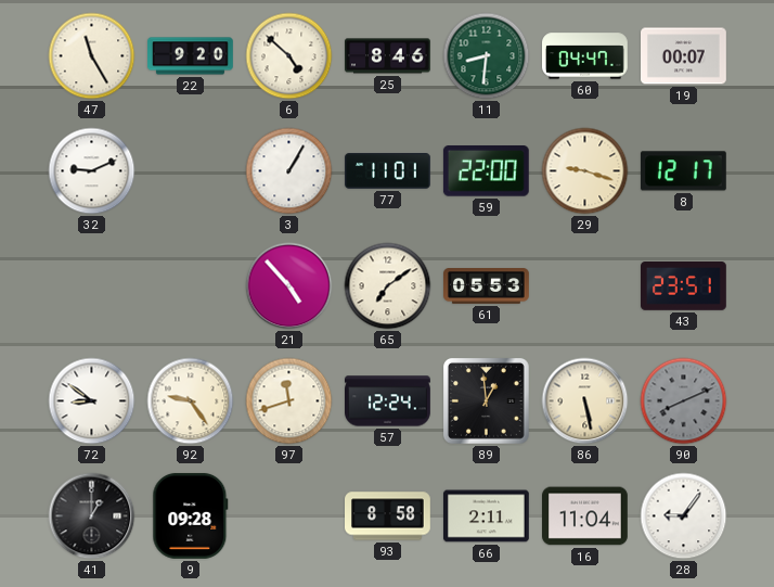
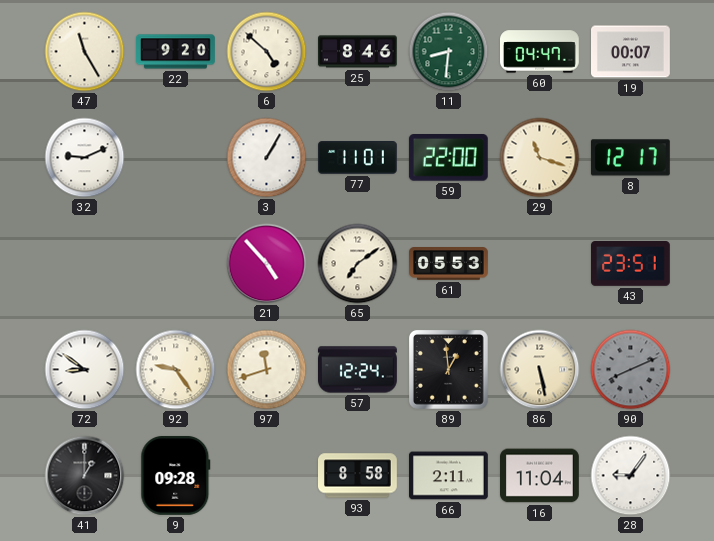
29: 9:18 -> 11:18 (540, 158)
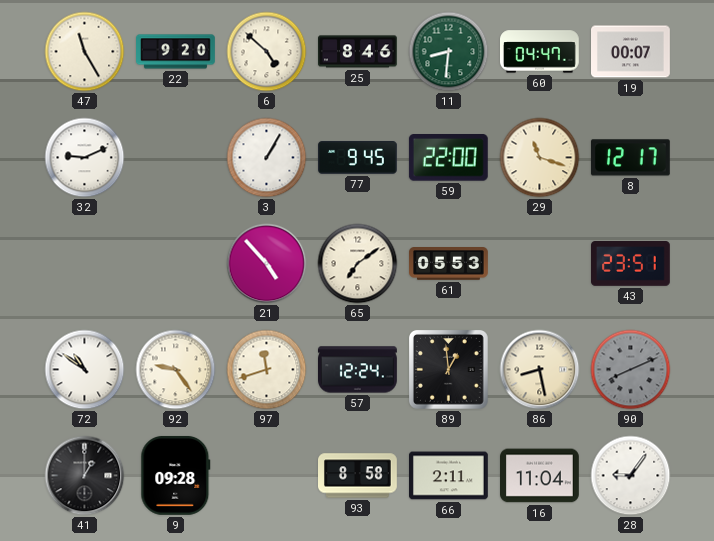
77: 11:01 -> 9:45 (358, 158)
72: 8:51 -> 10:51 (85, 370)
86: 5:28 -> 8:28 (540, 370)
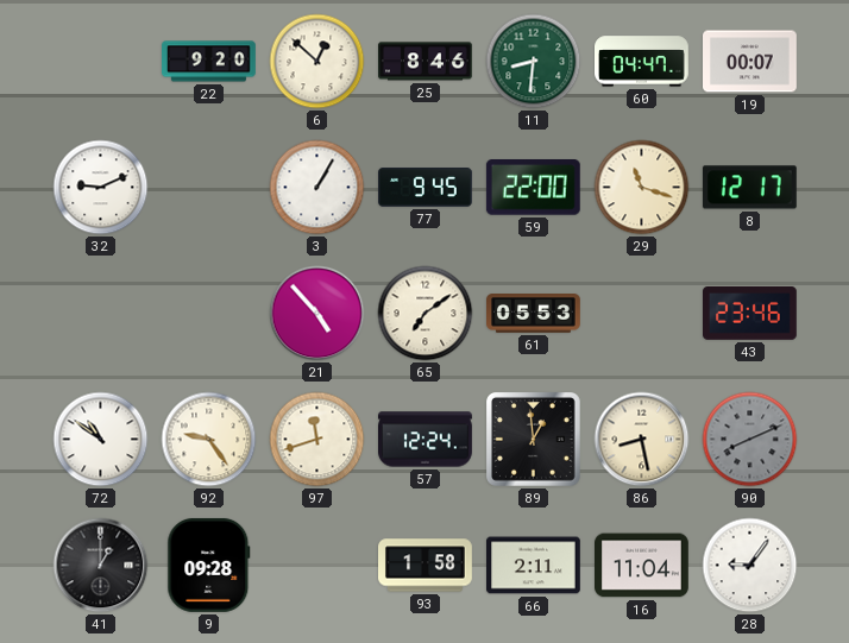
47: 11:25 -> none (85, 52)
6: 4:52 -> 12:52 (317, 62)
43: 23:51 -> 23:46 (750, 314)
93: 8:58 -> 1:58 (426, 566)
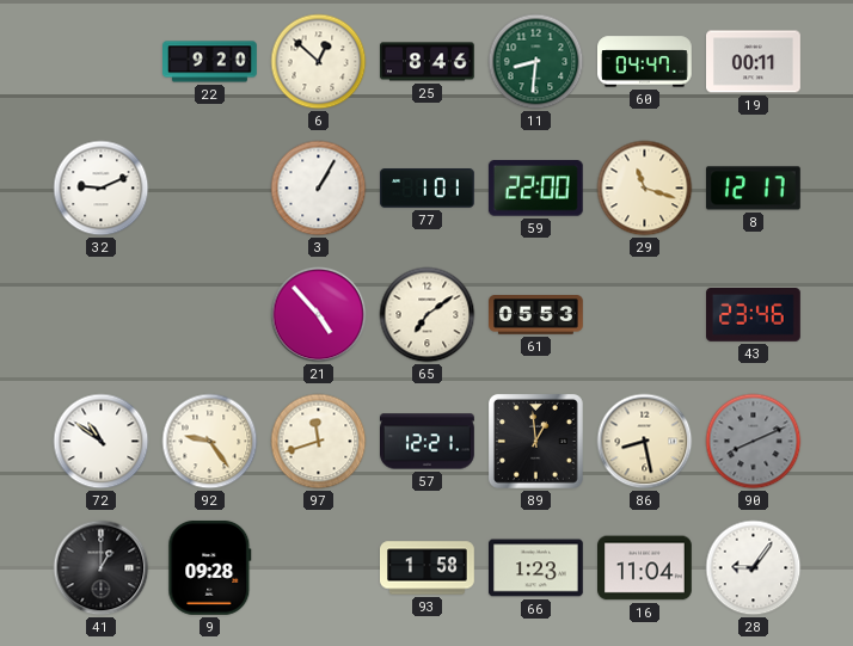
19: 00:07 -> 00:11 (754, 62)
77: 9:45 -> 1:01 (428, 189)
57: 12:24 -> 12:21 (428, 442)
66: 2:11 -> 1:23 (536, 568)
